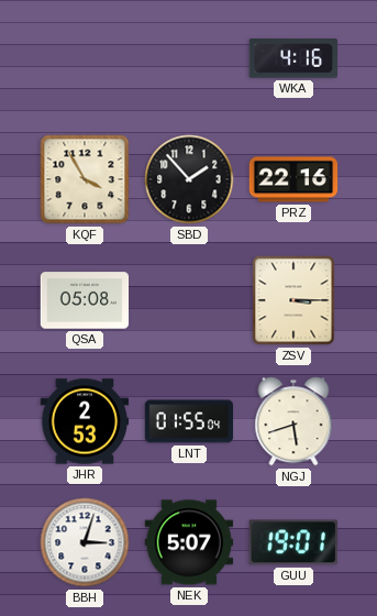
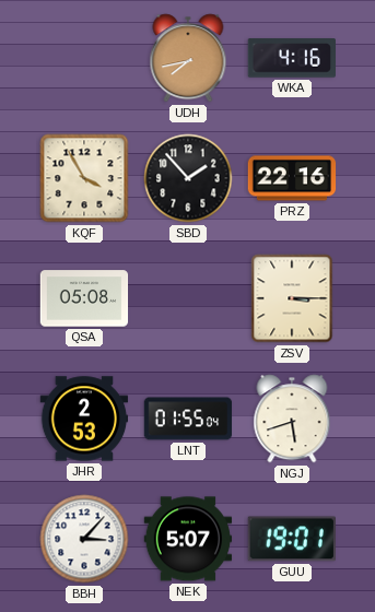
UDH: none -> 7:43 (188, 58)
BBH: 3:03 -> 3:07 (84, 539)
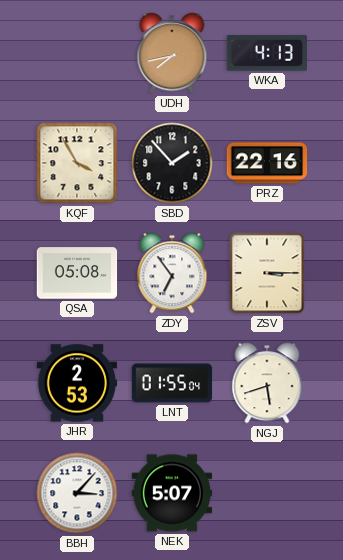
WKA: 4:16 -> 4:13 (266, 53)
ZDY: none -> 6:54 (172, 273)
GUU: 19:01 -> none (291, 539)
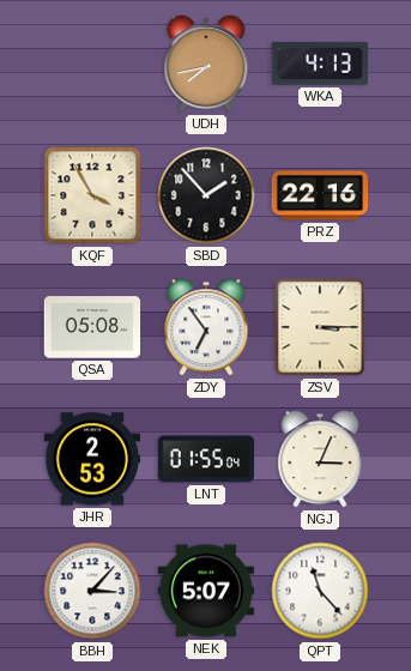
NGJ: 5:42 -> 3:04 (320, 459)
QPT: none -> 11:23 (320, 591)
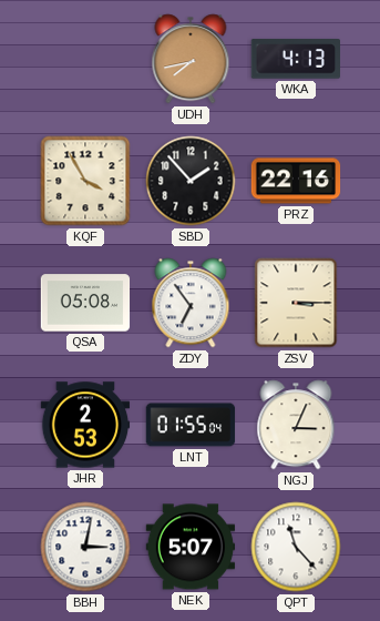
BBH: 3:07 -> 3:02 (85, 547)
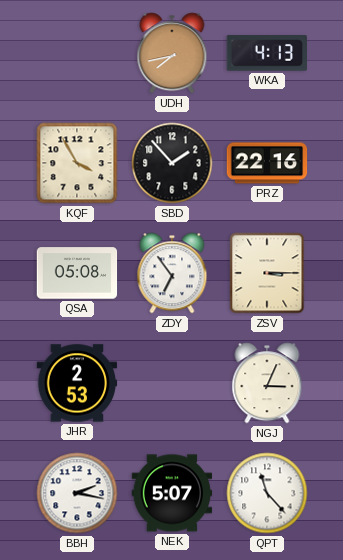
LNT: 01:55 -> none (191, 425)
BBH: 3:02 -> 2:17 (77, 493)
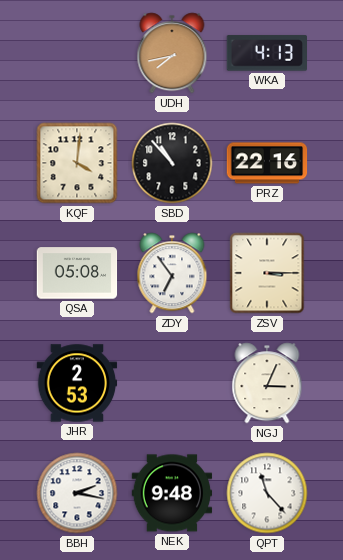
KQF: 3:55 -> 4:01 (77, 163)
SBD: 1:53 -> 10:53 (172, 163)
NEK: 5:07 -> 9:48 (172, 493)
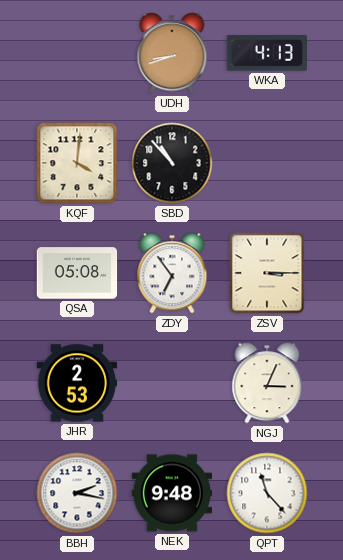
UDH: 7:43 -> 8:42 (172, 53)
PRZ: 22:16 -> none (267, 163)
